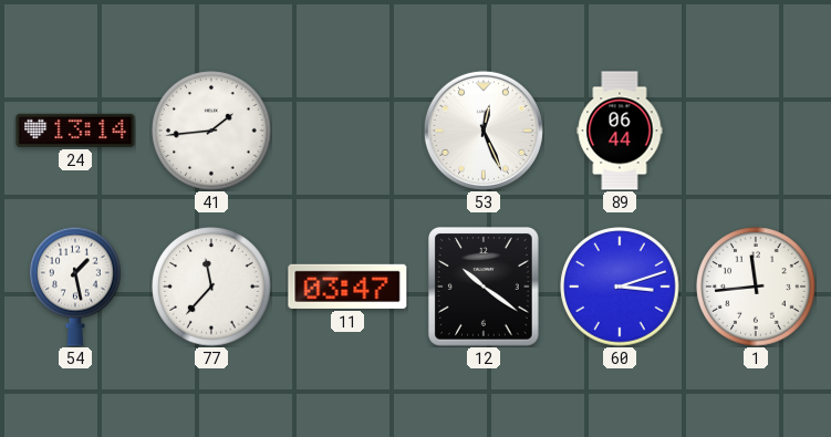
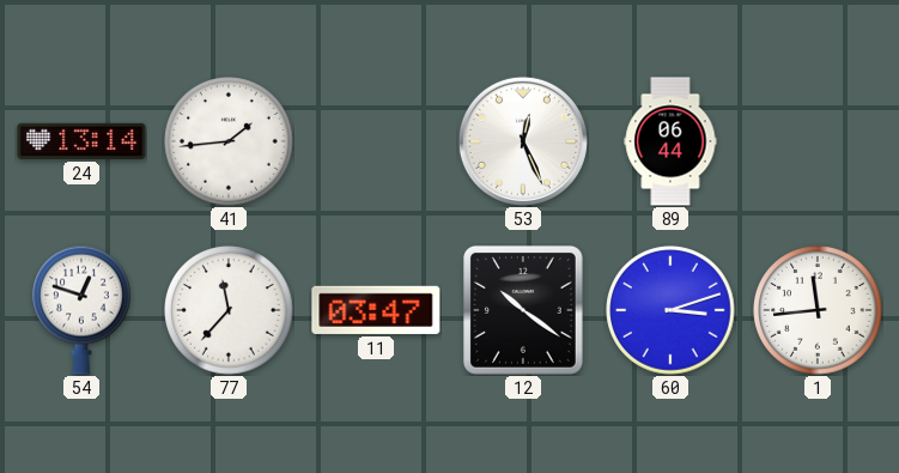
54: 1:28 -> 12:48 (83, 310)
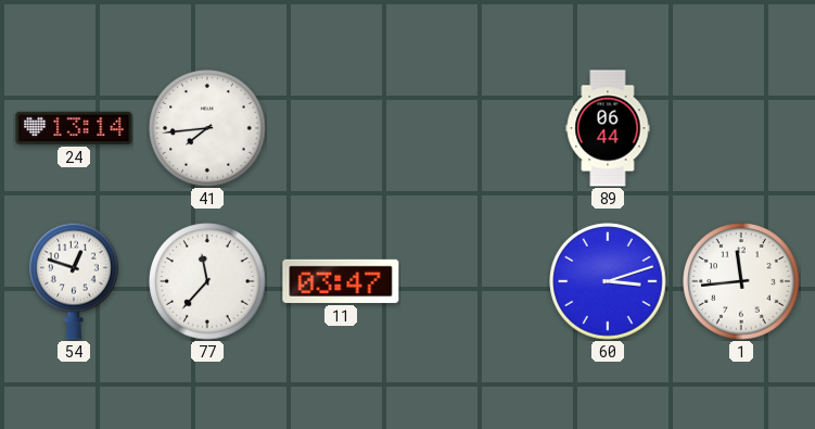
41: 1:44 -> 7:44 (207, 128)
53: 12:26 -> none (523, 141)
12: 10:21 -> none (523, 310)
